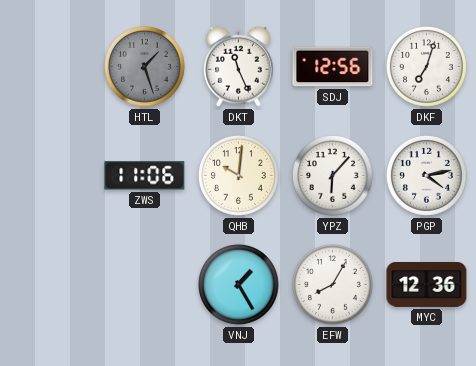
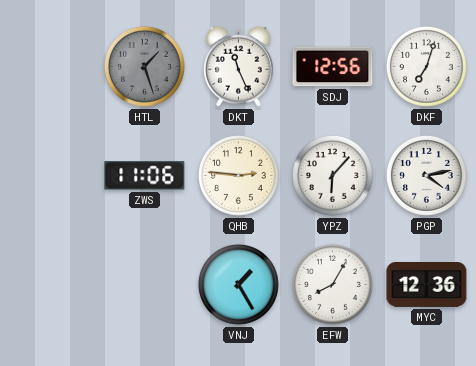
QHB: 10:01 -> 2:46 (238, 175)
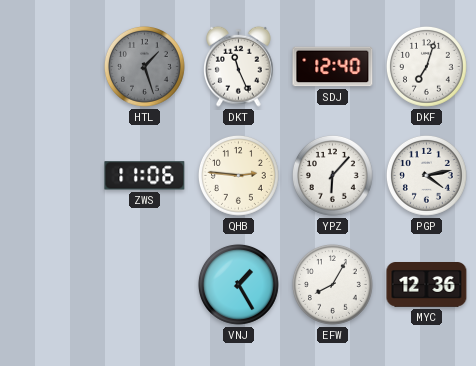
SDJ: 12:56 -> 12:40 (333, 67)
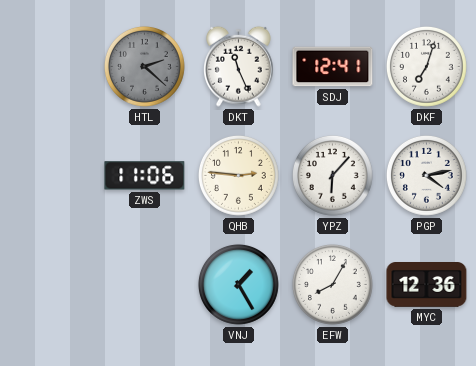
HTL: 1:27 -> 2:22 (144, 66)
SDJ: 12:40 -> 12:41 (333, 67)
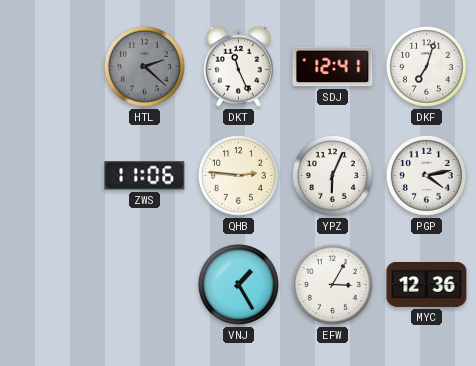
YPZ: 6:07 -> 6:04 (332, 175)
EFW: 8:05 -> 3:05 (332, 284)
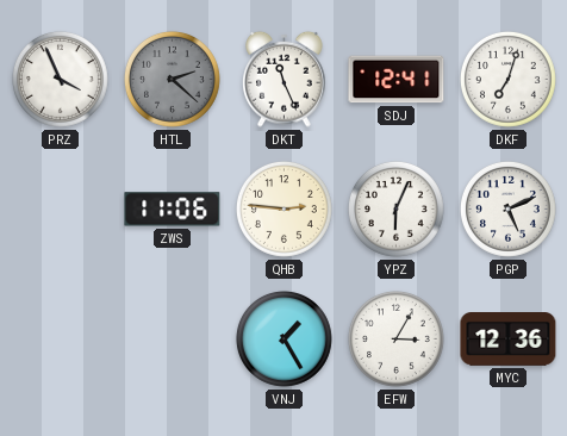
PRZ: none -> 3:56 (60, 79)
PGP: 4:13 -> 5:11 (507, 208)
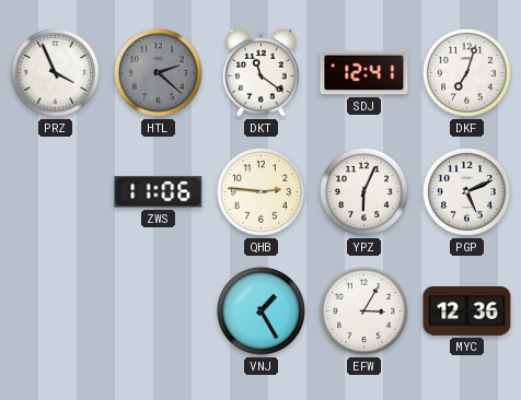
DKT: 11:26 -> 11:21 (262, 72)
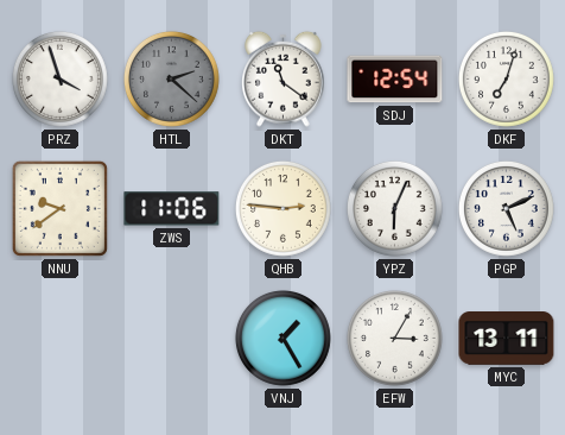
PRZ: 3:56 -> 3:57 (59, 78)
SDJ: 12:41 -> 12:54 (395, 80)
NNU: none -> 9:39 (59, 208)
MYC: 12:36 -> 13:11 (507, 339)
